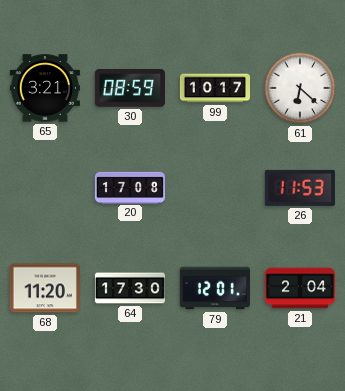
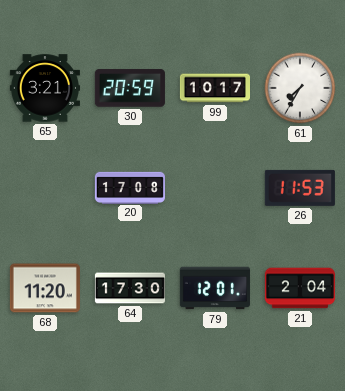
30: 08:59 -> 20:59 (130, 88)
61: 6:22 -> 7:35 (300, 88)
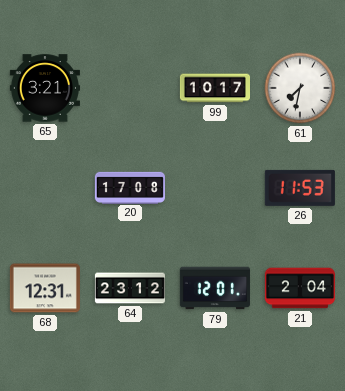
30: 20:59 -> none (130, 88)
61: 7:35 -> 7:32 (300, 88)
68: 11:20 -> 12:31 (45, 288)
64: 17:30 -> 23:12 (130, 288)
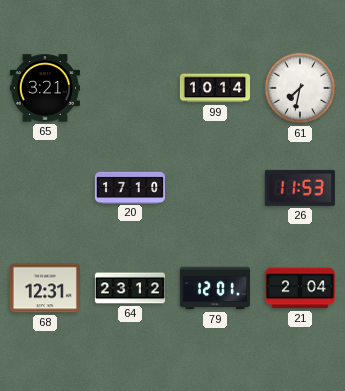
99: 10:17 -> 10:14 (214, 88)
20: 17:08 -> 17:10 (130, 187)
